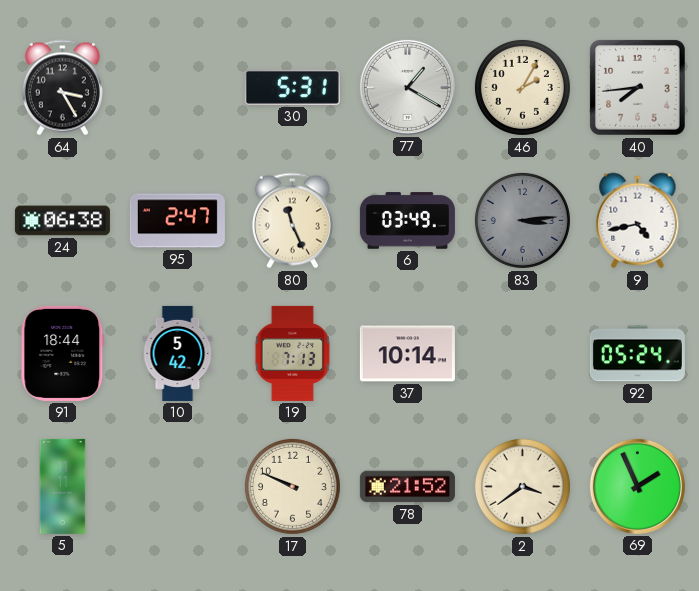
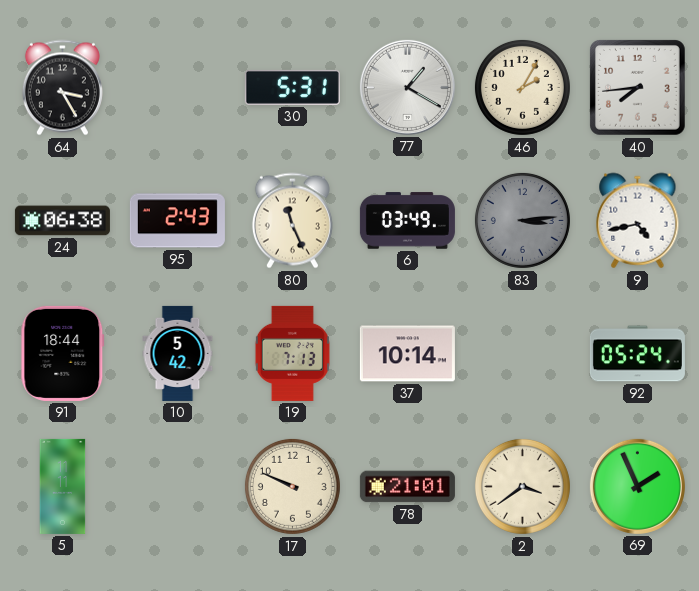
95: 2:47 -> 2:43 (177, 221)
78: 21:52 -> 21:01 (407, 487)
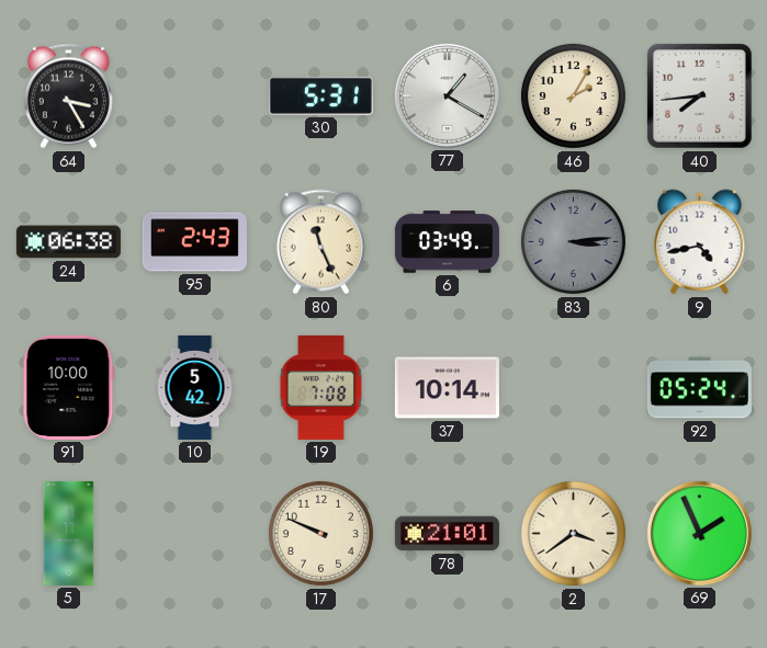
91: 18:44 -> 10:00 (69, 387)
19: 7:13 -> 7:08 (320, 387)
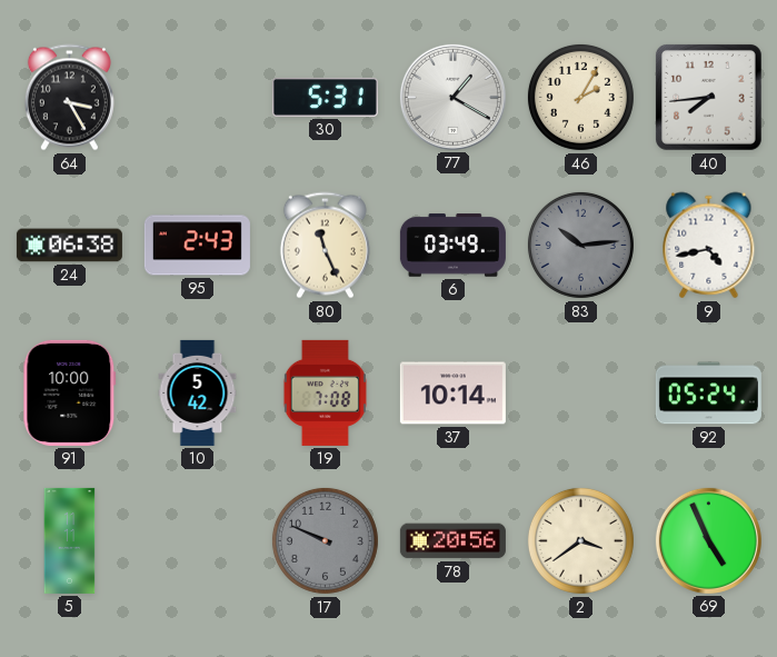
83: 3:14 -> 10:14 (580, 245)
17 dial: cream -> grey (325, 540)
78: 21:01 -> 20:56 (452, 541)
69: 1:56 -> 4:56 (708, 540)
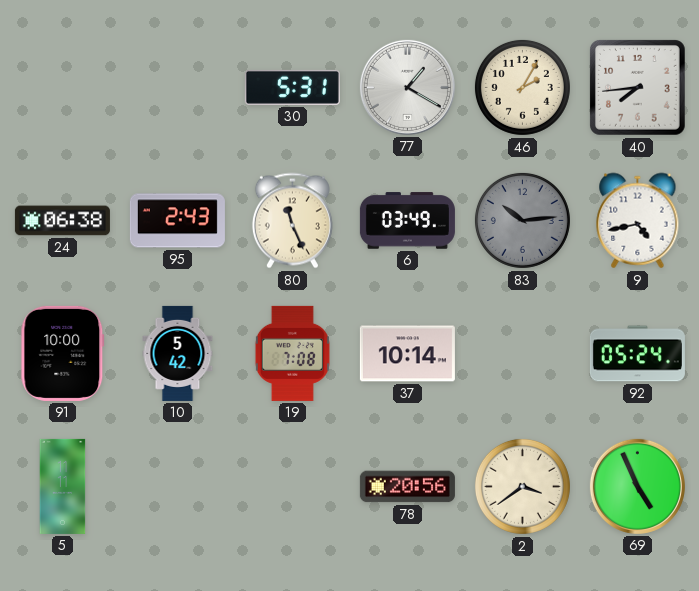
64: 3:25 -> none (69, 98)
17: 9:49 -> none (325, 540)
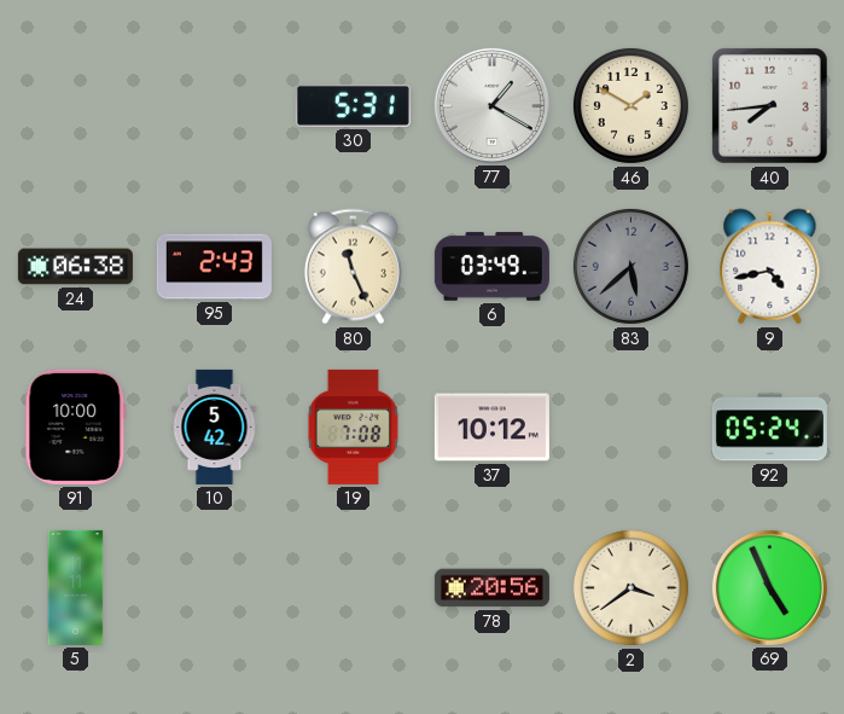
46: 2:05 -> 1:50 (630, 105)
83: 10:14 -> 5:38 (630, 266)
37: 10:14 -> 10:12 (491, 428)
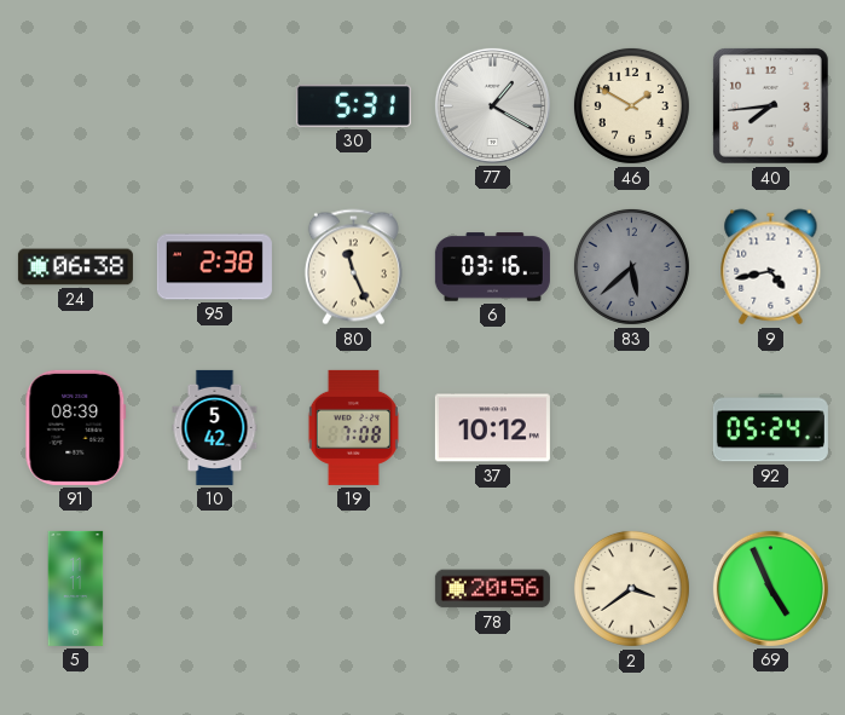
95: 2:43 -> 2:38 (214, 267)
6: 03:49 -> 03:16 (492, 267)
91: 10:00 -> 08:39 (76, 427)
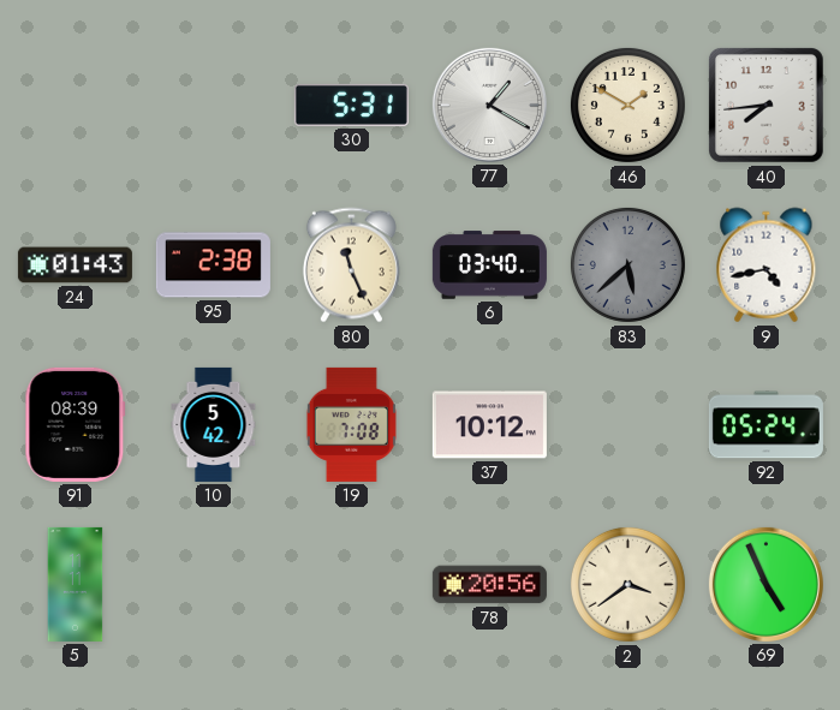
24: 06:38 -> 01:43 (75, 265)
6: 03:16 -> 03:40 (489, 265)
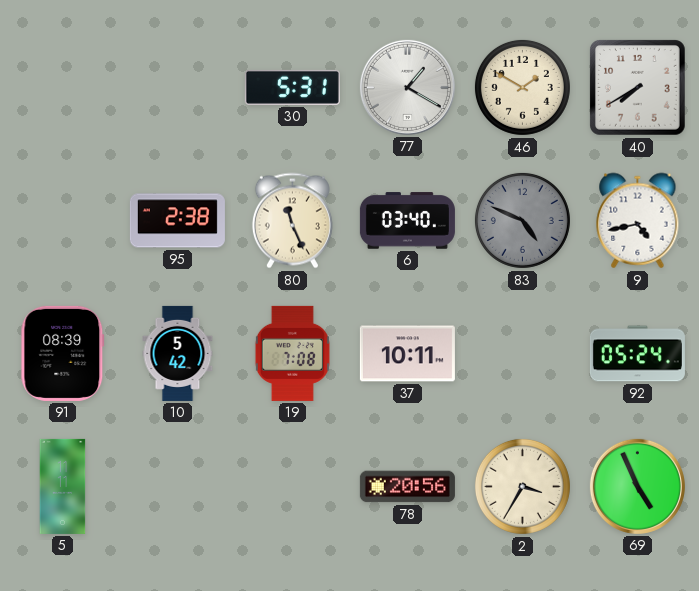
40: 7:44 -> 7:40 (638, 87)
24: 01:43 -> none (75, 265)
83: 5:38 -> 4:49 (522, 220)
37: 10:12 -> 10:11 (407, 354)
2: 3:39 -> 3:35 (522, 486)
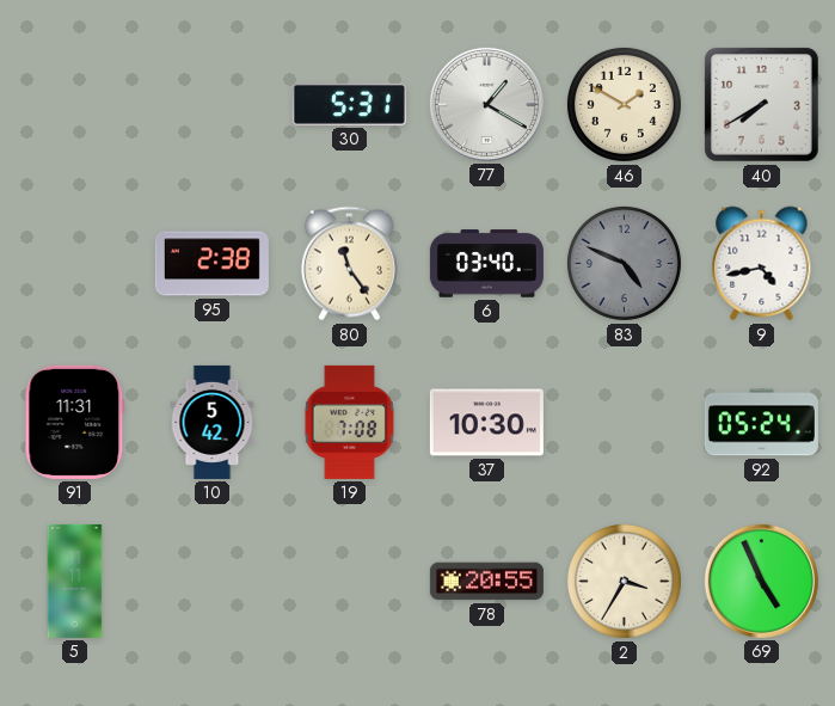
80: 11:26 -> 11:24 (349, 264)
91: 08:39 -> 11:31 (75, 422)
37: 10:11 -> 10:30 (486, 423)
78: 20:56 -> 20:55 (486, 582)
